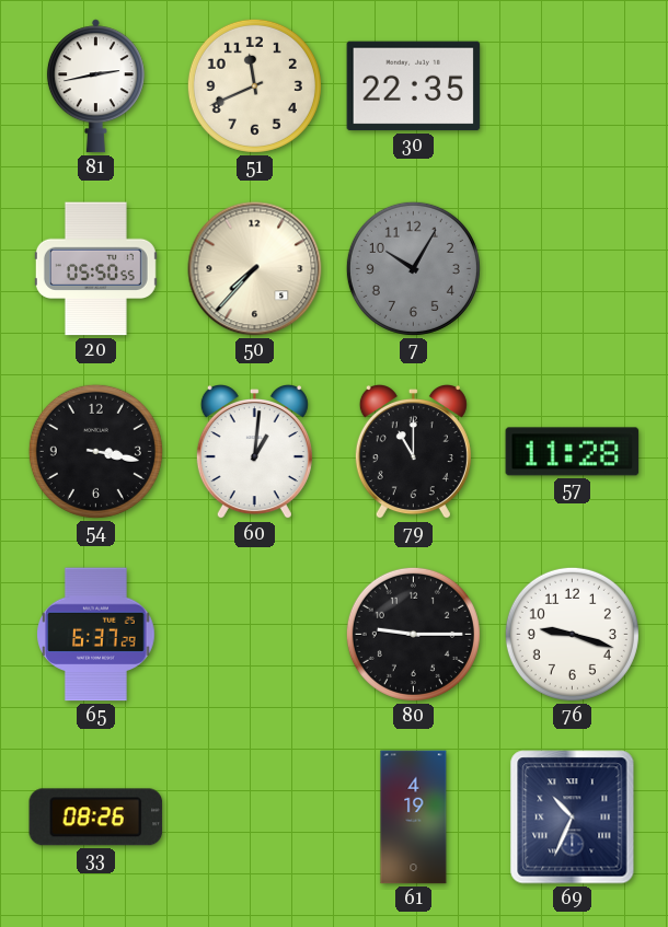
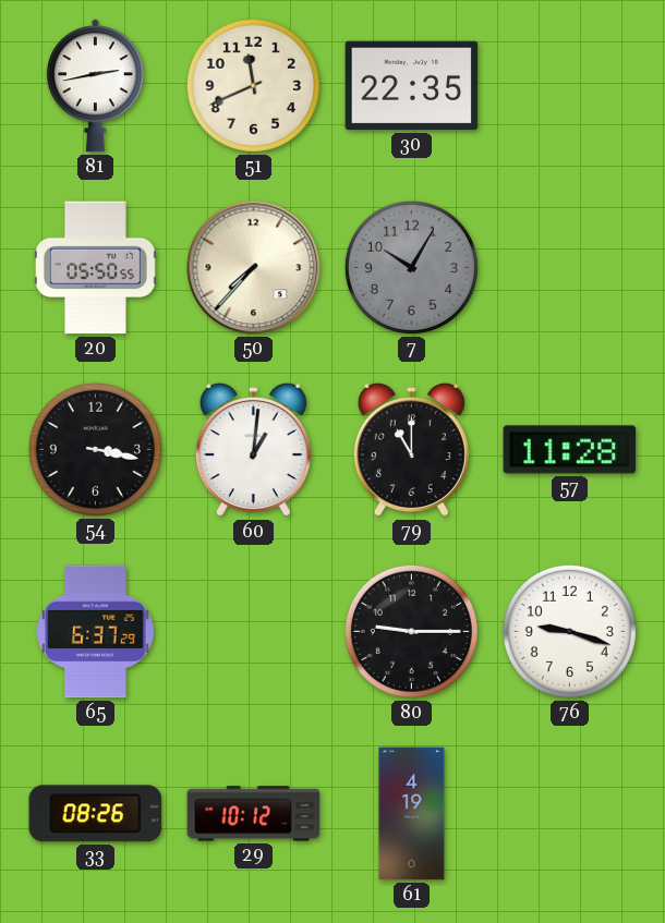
29: none -> 10:12 (254, 814)
69: 10:34 -> none (573, 818)
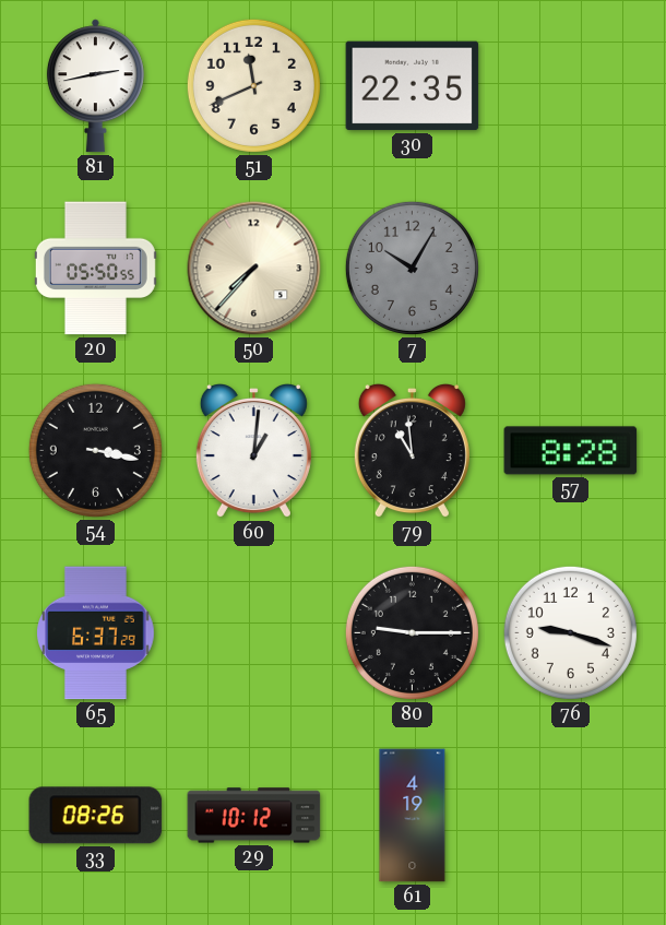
79: 11:00 -> 10:59 (412, 452)
57: 11:28 -> 8:28 (571, 451)
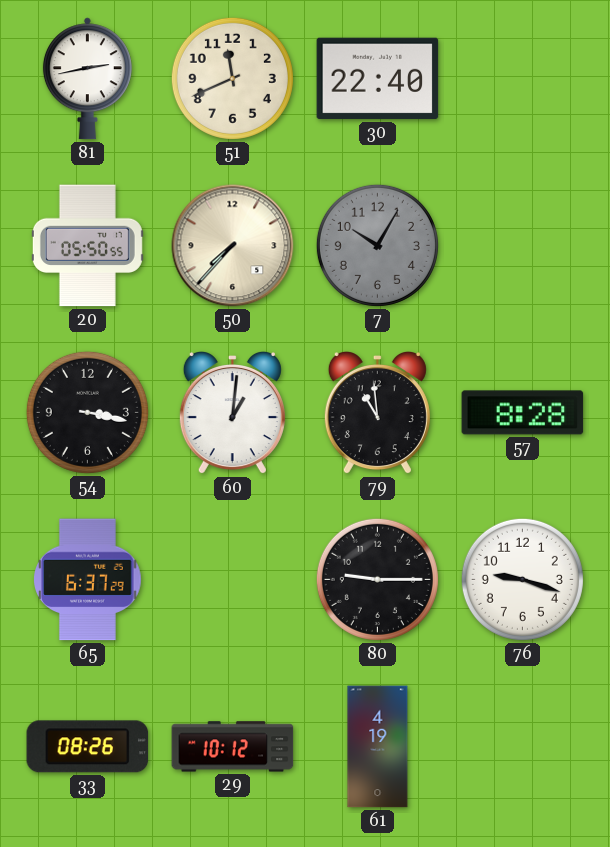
30: 22:35 -> 22:40 (378, 79)
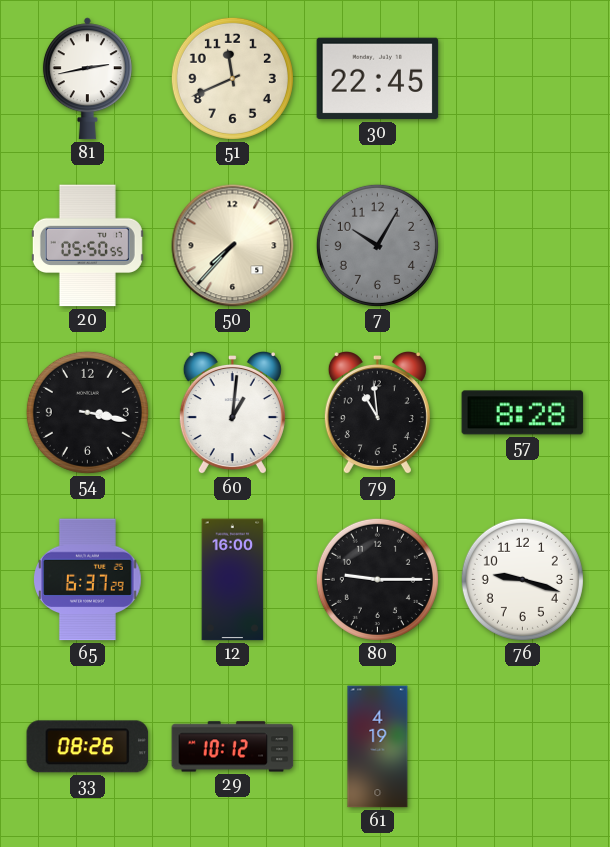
30: 22:40 -> 22:45 (378, 79)
12: none -> 16:00 (233, 580)
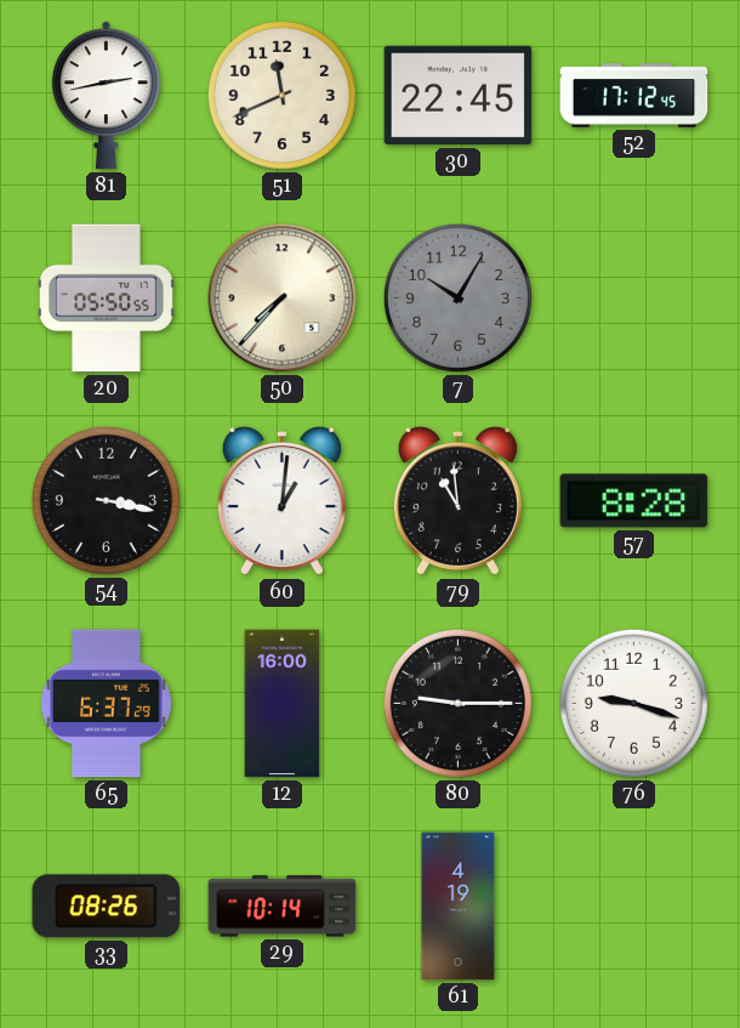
52: none -> 17:12 (634, 96)
29: 10:12 -> 10:14 (283, 907)
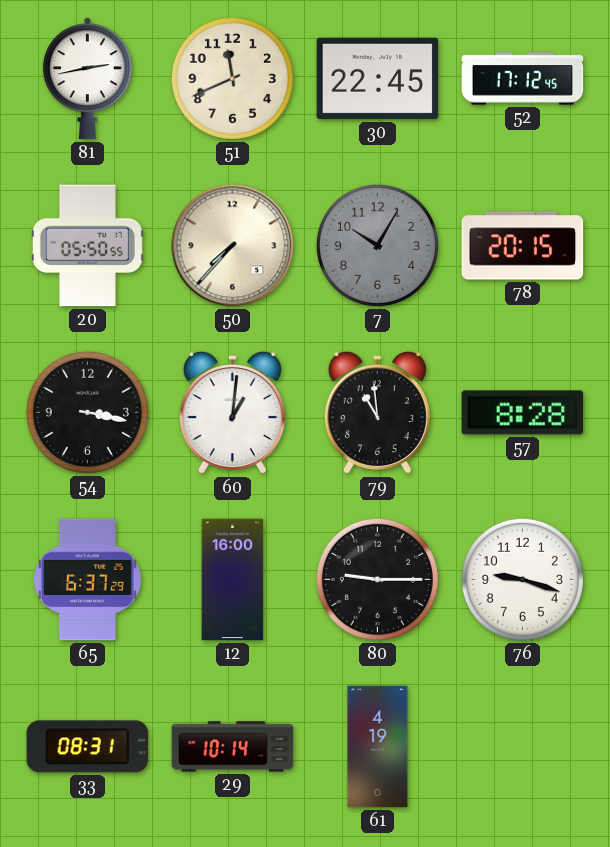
78: none -> 20:15 (523, 246)
33: 08:26 -> 08:31 (88, 747)
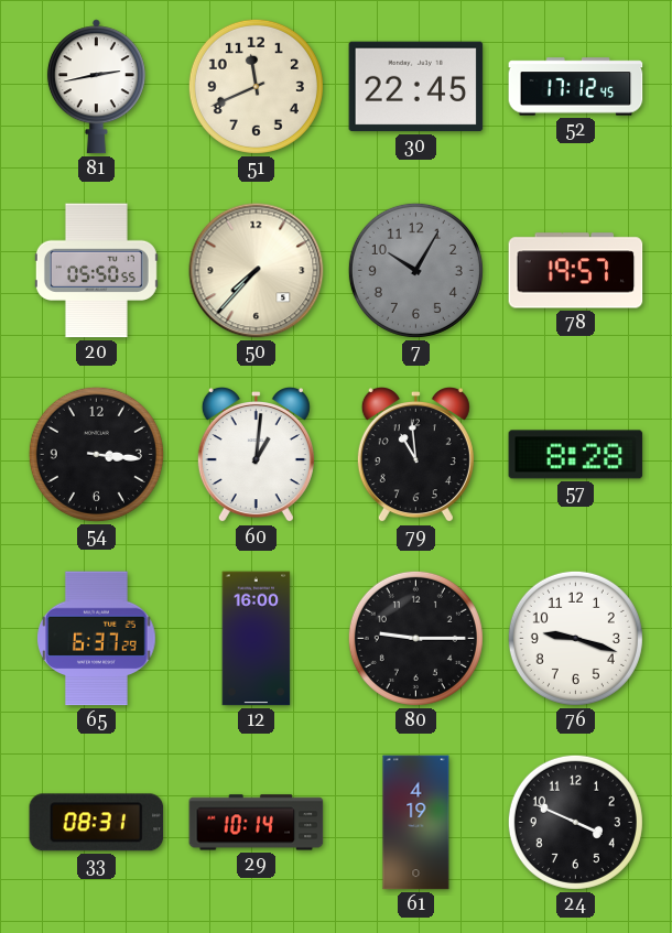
78: 20:15 -> 19:57 (576, 271)
54: 3:17 -> 3:16 (96, 454)
24: none -> 3:49 (575, 822)
